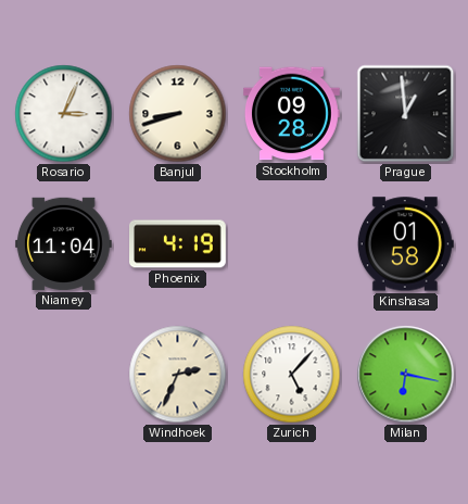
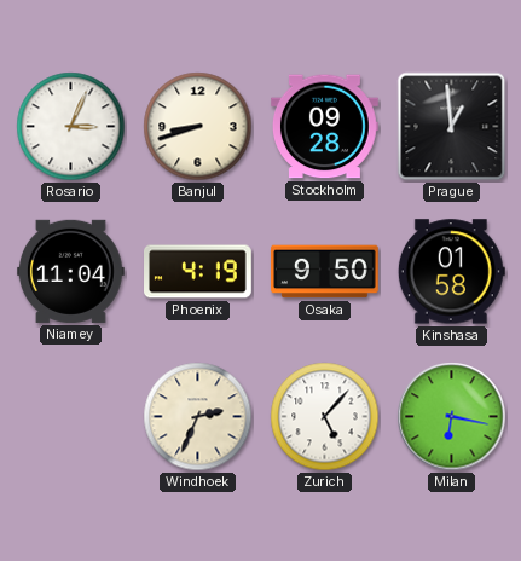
Osaka: none -> 9:50 (325, 272)
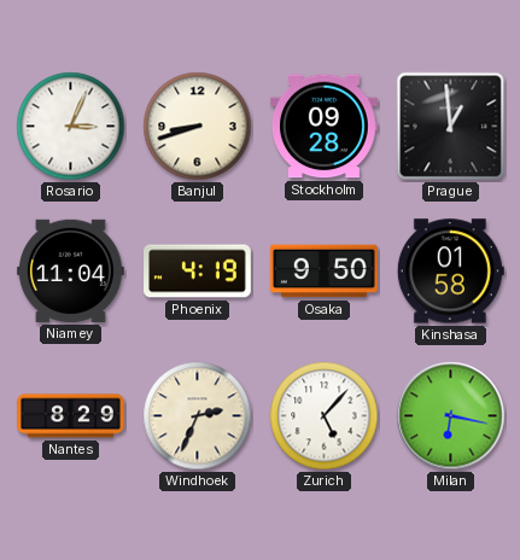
Nantes: none -> 8:29 (71, 416)
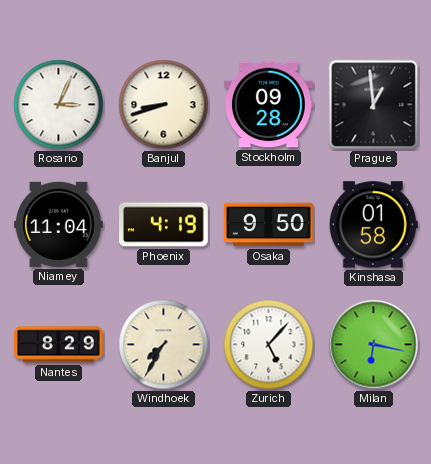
Windhoek: 2:34 -> 7:35 (164, 345)
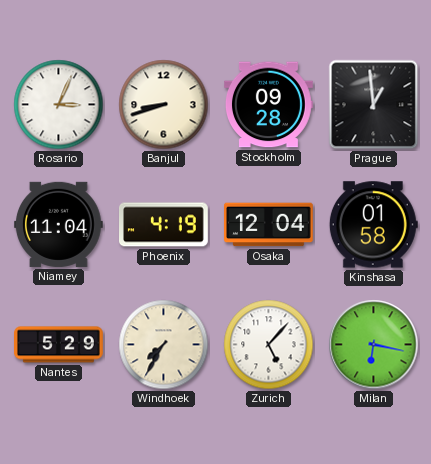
Osaka: 9:50 -> 12:04 (269, 225)
Nantes: 8:29 -> 5:29 (59, 345)
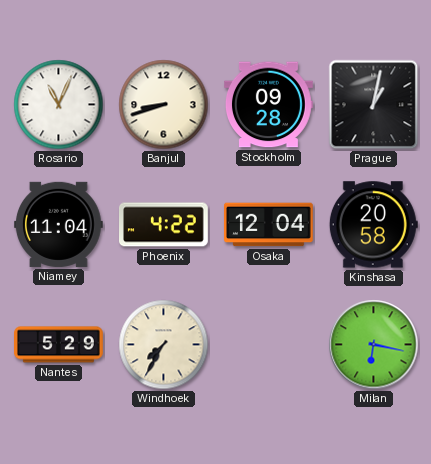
Rosario: 3:04 -> 11:04 (59, 105)
Prague: 12:59 -> 1:02 (374, 105)
Phoenix: 4:19 -> 4:22 (164, 225)
Kinshasa: 01:58 -> 20:58 (373, 225)
Zurich: 5:07 -> none (269, 345)
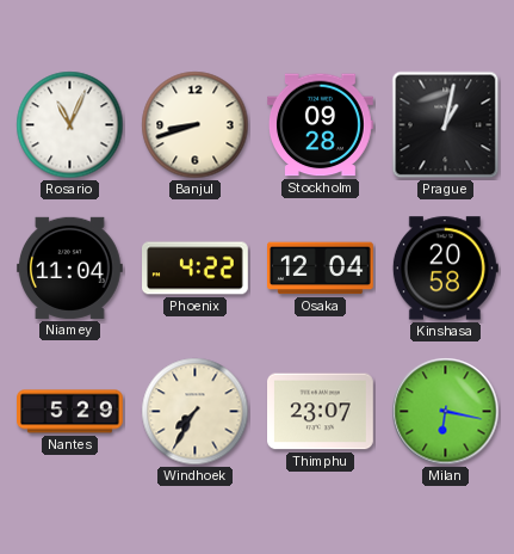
Thimphu: none -> 23:07 (321, 412)
